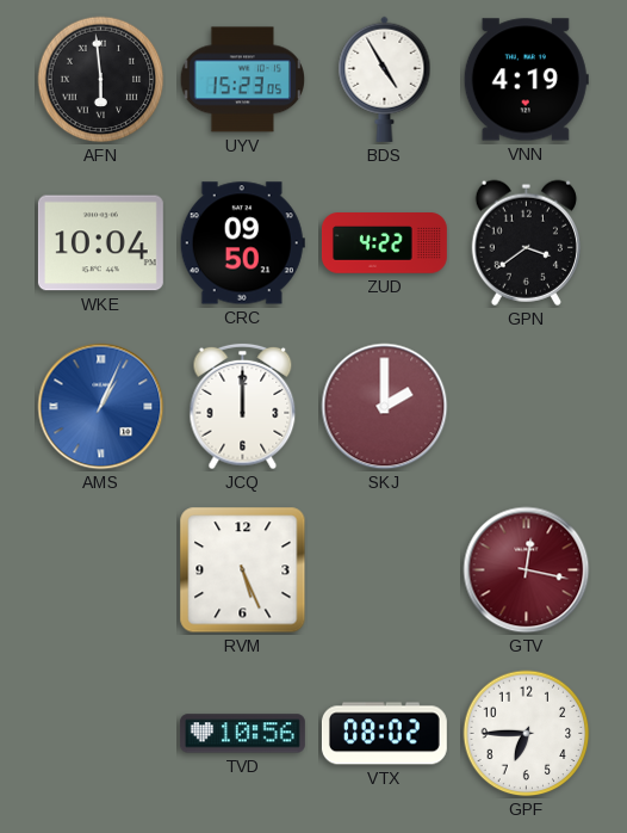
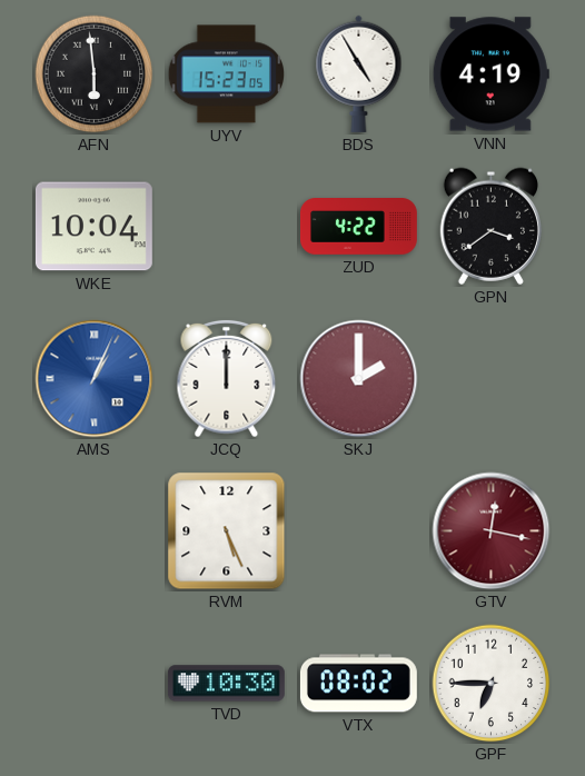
CRC: 09:50 -> none (242, 243)
TVD: 10:56 -> 10:30 (226, 684)
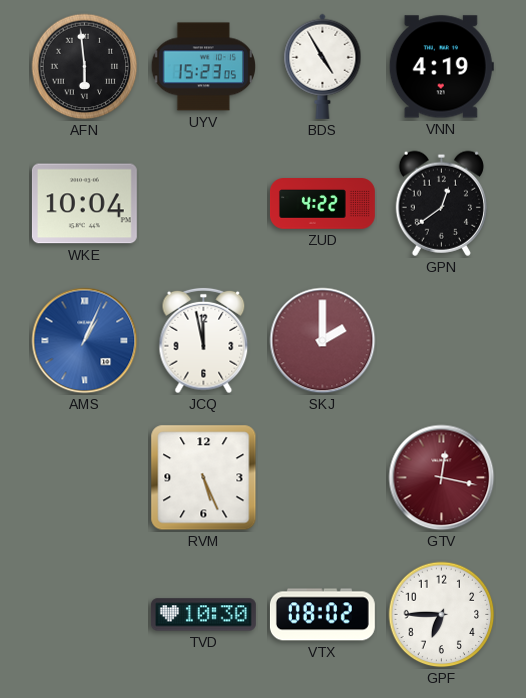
GPN: 3:39 -> 12:39 (441, 203)
JCQ: 12:00 -> 11:58 (204, 341)
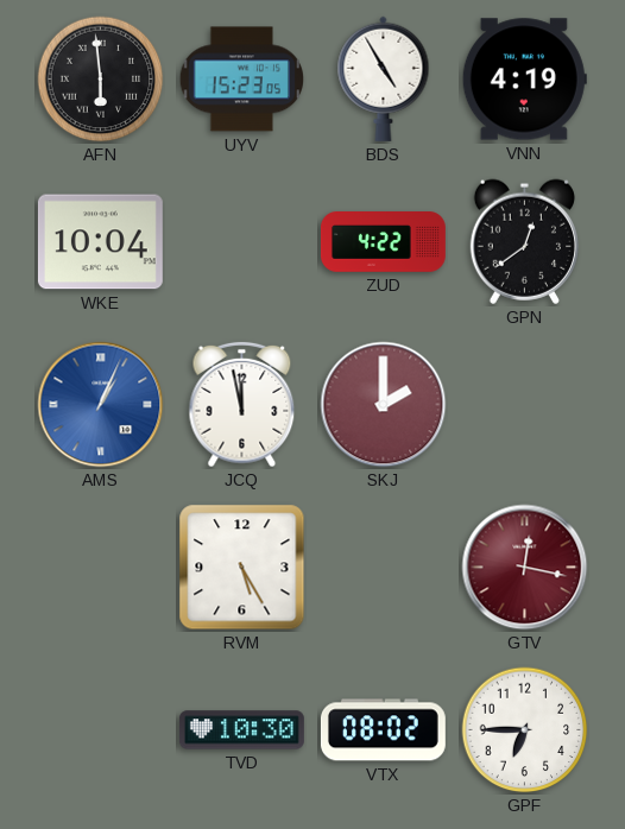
RVM: 5:26 -> 5:25 (242, 568)
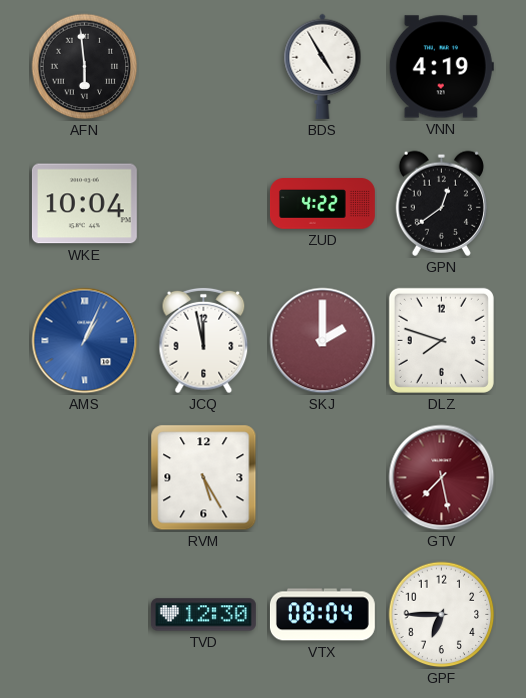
UYV: 15:23 -> none (241, 80)
DLZ: none -> 7:48 (441, 340)
GTV: 12:17 -> 7:28 (442, 478)
TVD: 10:30 -> 12:30 (203, 615)
VTX: 08:02 -> 08:04 (322, 615)
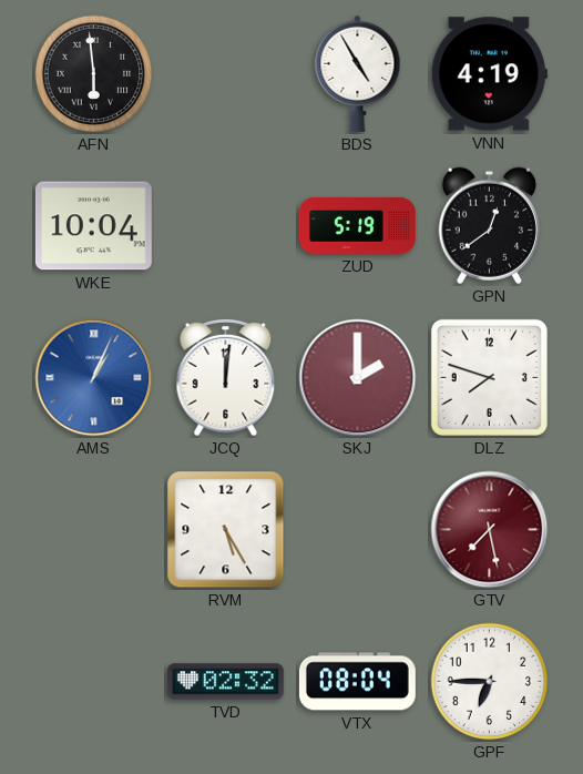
ZUD: 4:22 -> 5:19 (357, 226)
JCQ: 11:58 -> 12:01 (226, 378)
TVD: 12:30 -> 02:32 (225, 682)
